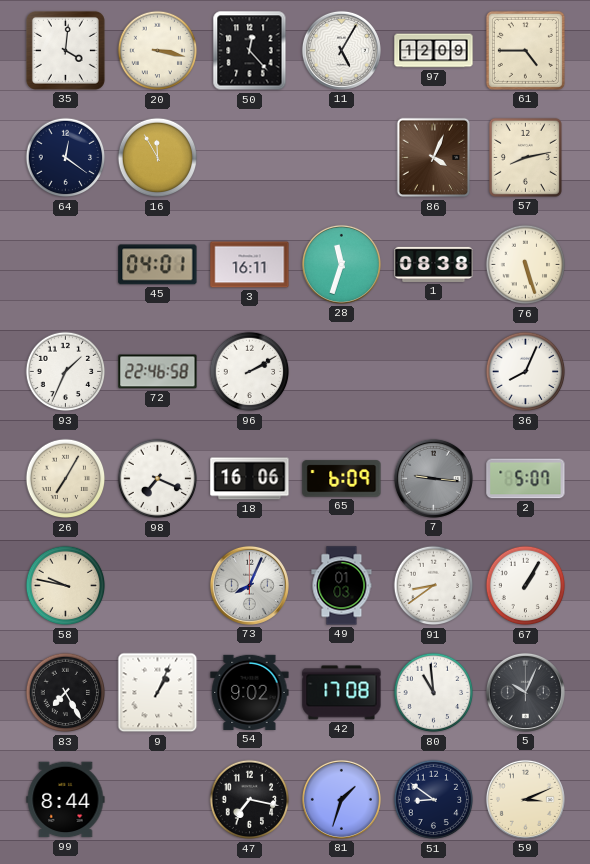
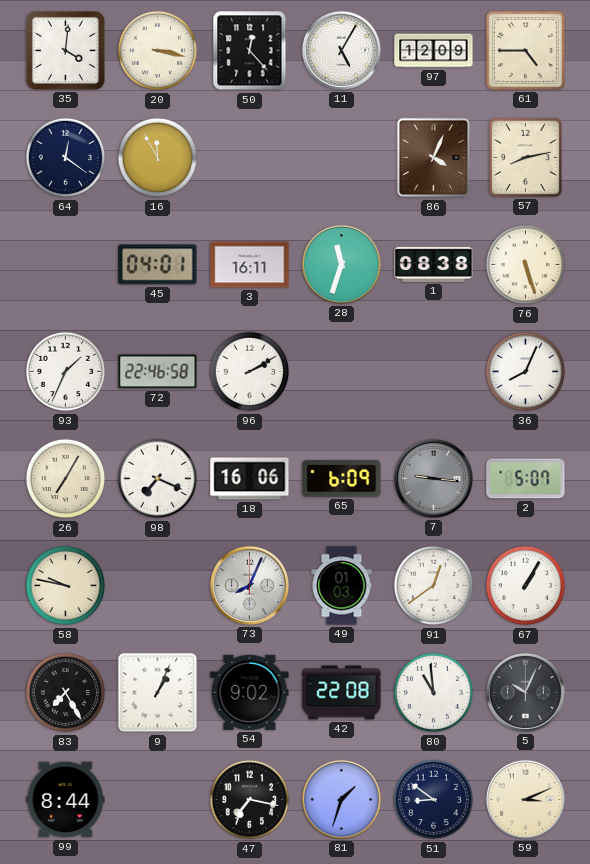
91: 8:39 -> 12:39 (434, 586)
42: 17:08 -> 22:08 (342, 693)
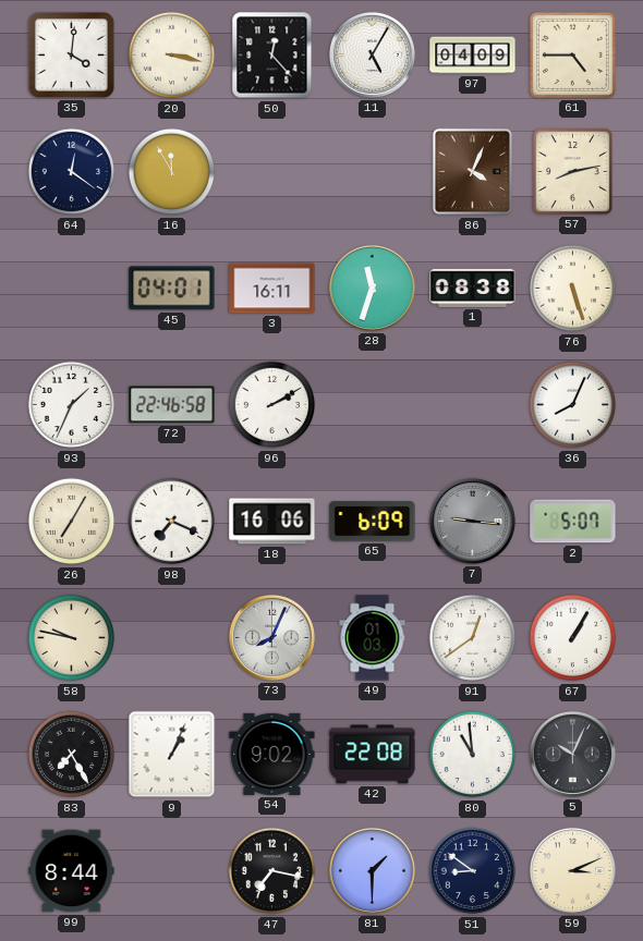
97: 12:09 -> 04:09 (473, 56)
81: 1:33 -> 1:30 (372, 870)
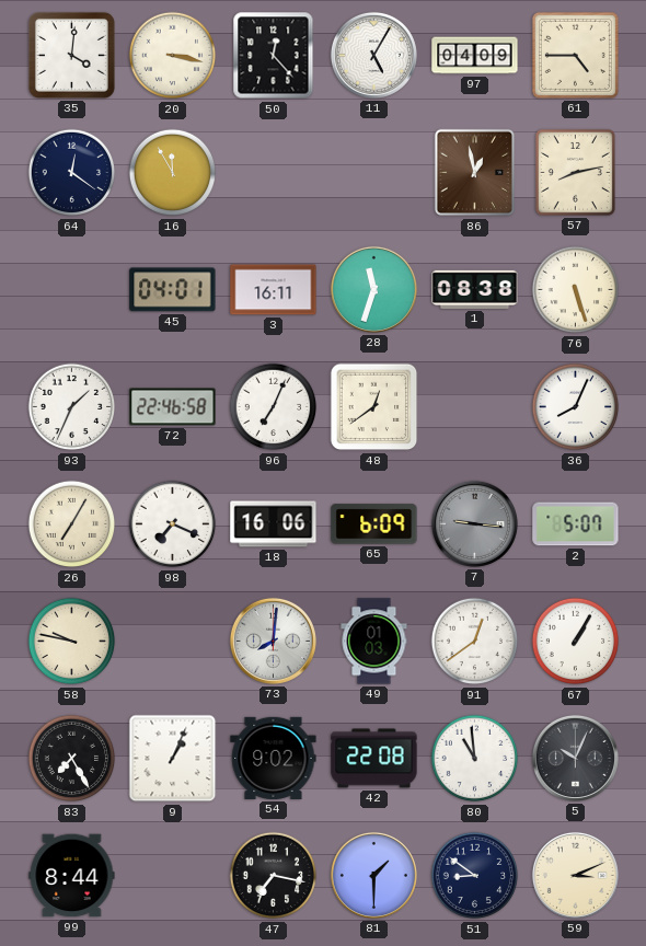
86: 4:04 -> 12:58 (475, 173)
96: 2:10 -> 7:04 (274, 407)
48: none -> 12:39 (374, 407)
73: 8:04 -> 8:01 (273, 641)
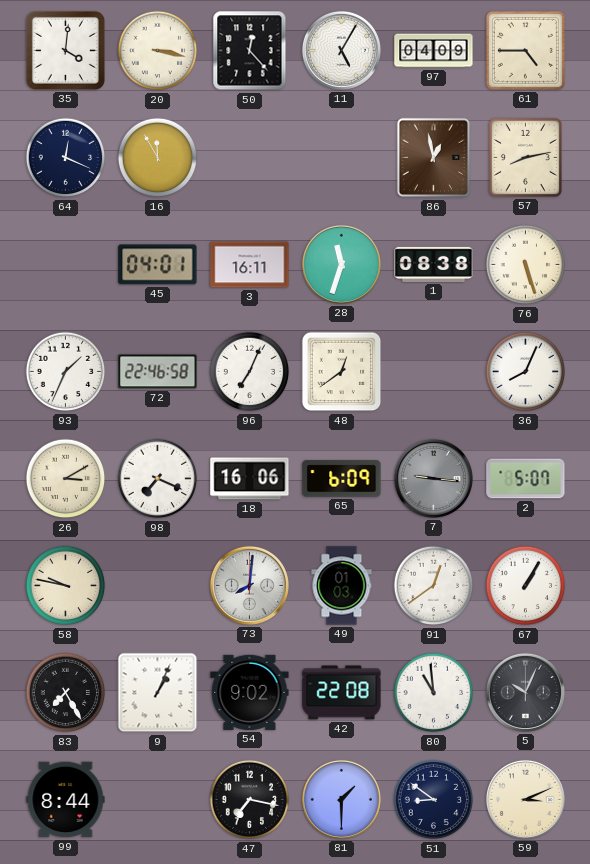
64: 12:21 -> 12:19 (66, 158)
26: 7:05 -> 3:10 (66, 479)
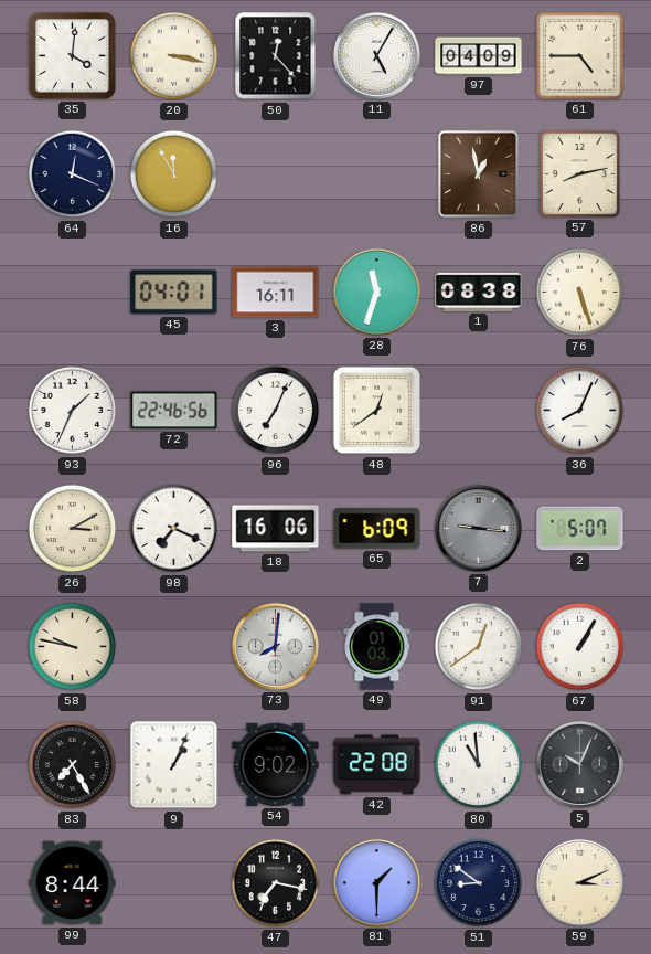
72: 22:46:58 -> 22:46:56 (174, 411)
